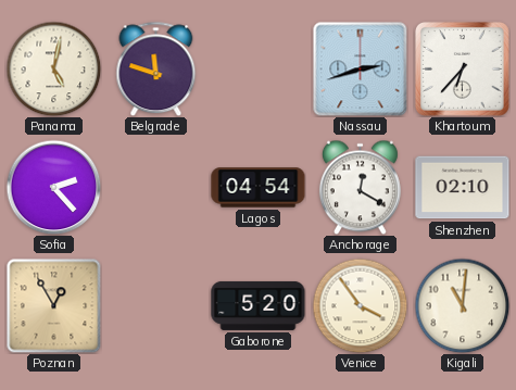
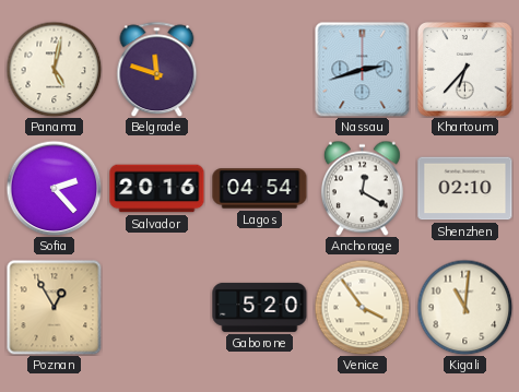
Salvador: none -> 20:16 (157, 189)
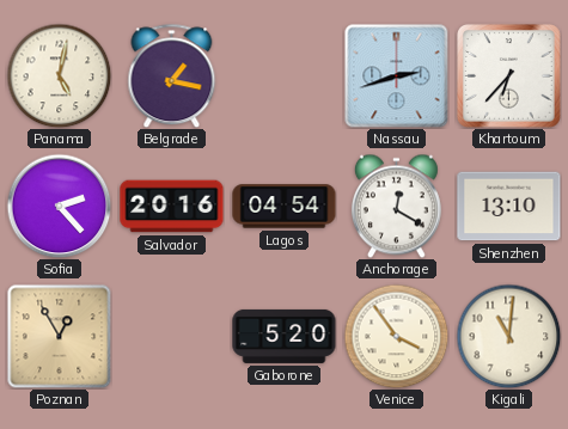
Belgrade: 11:48 -> 1:17 (172, 75)
Shenzhen: 02:10 -> 13:10 (509, 207)
